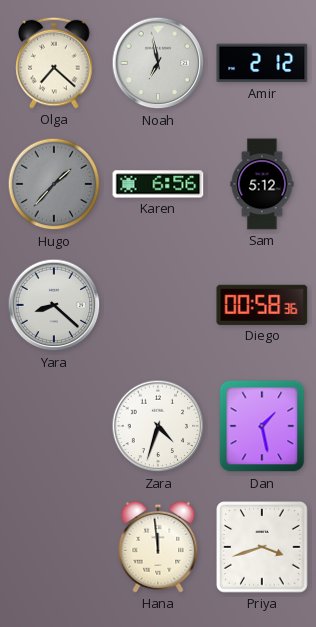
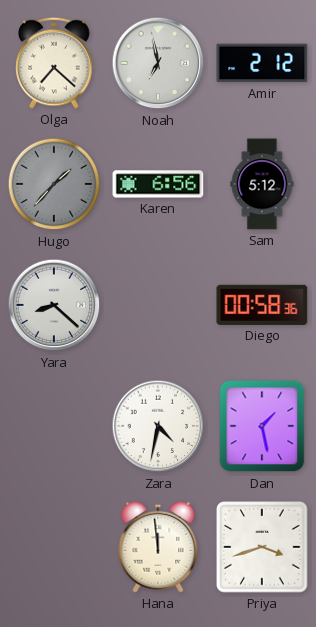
Zara: 4:33 -> 4:32 (158, 426)
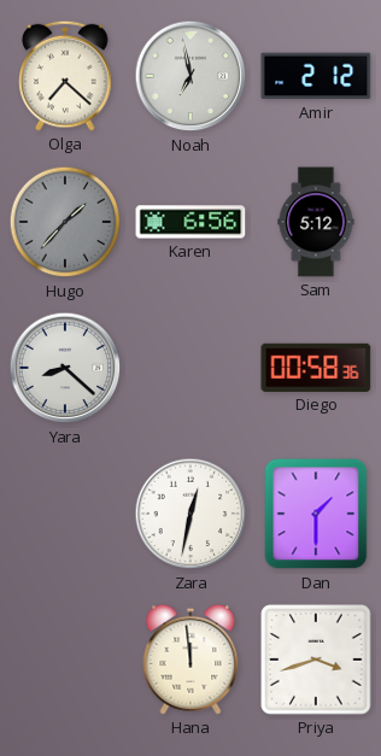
Zara: 4:32 -> 12:32 (190, 514)
Dan: 1:28 -> 1:30 (316, 514)
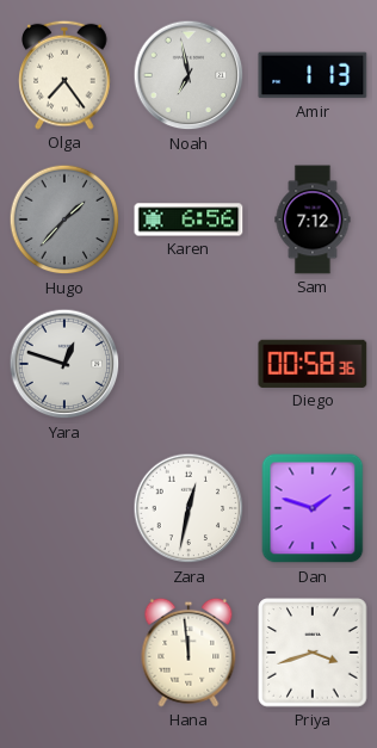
Olga: 7:22 -> 7:24 (64, 75)
Amir: 2:12 -> 1:13 (313, 75)
Sam: 5:12 -> 7:12 (313, 220)
Yara: 8:22 -> 12:48 (64, 364)
Dan: 1:30 -> 1:48 (313, 508)
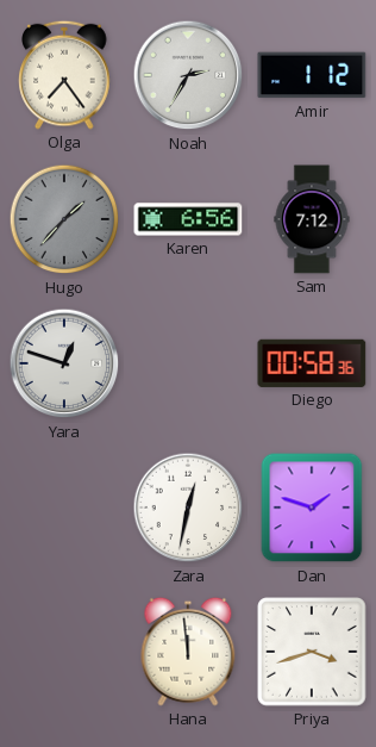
Noah: 6:58 -> 2:35 (188, 75)
Amir: 1:13 -> 1:12 (312, 75)
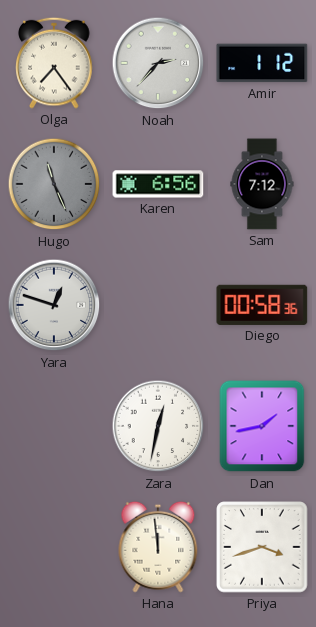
Noah: 2:35 -> 2:37 (158, 63)
Hugo: 1:37 -> 11:26 (54, 184)
Dan: 1:48 -> 1:43 (262, 426)
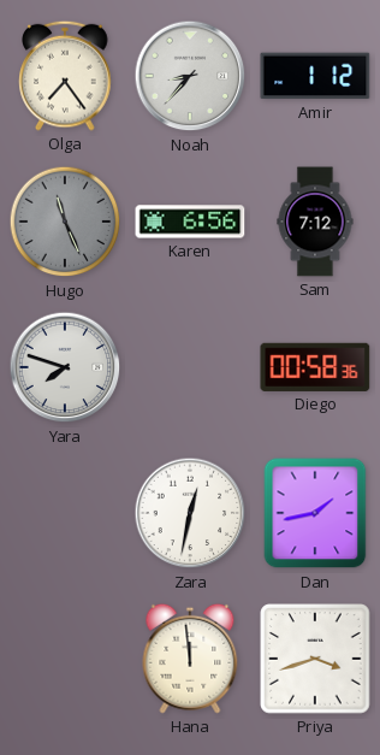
Noah: 2:37 -> 8:37 (190, 76)
Yara: 12:48 -> 7:48 (65, 367)
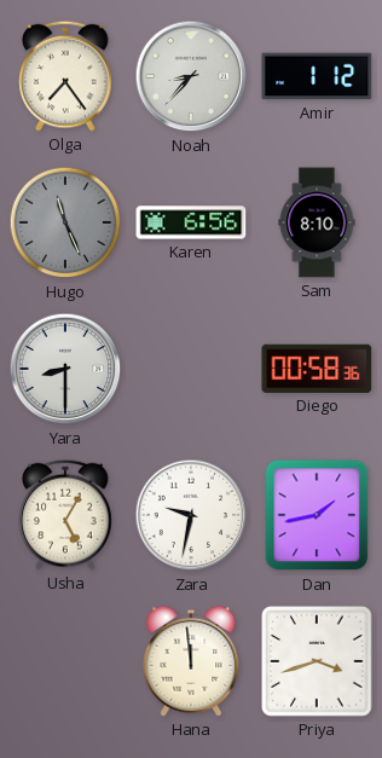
Sam: 7:12 -> 8:10 (317, 222)
Yara: 7:48 -> 8:30 (65, 369)
Usha: none -> 5:05 (65, 515)
Zara: 12:32 -> 9:32 (191, 515)
